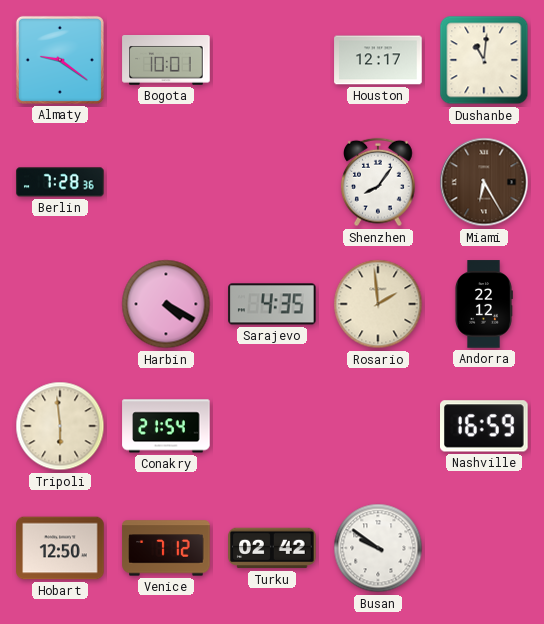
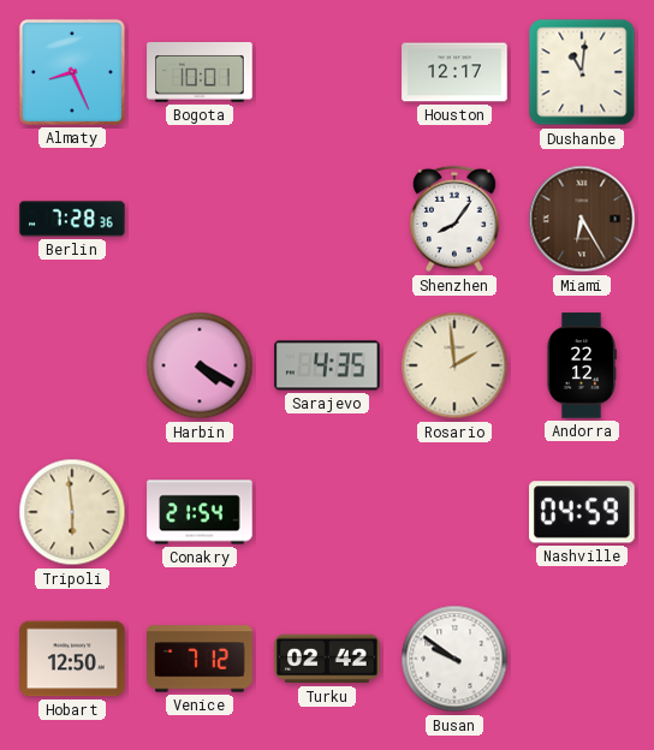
Almaty: 9:21 -> 8:26 (72, 72)
Nashville: 16:59 -> 04:59 (583, 512)
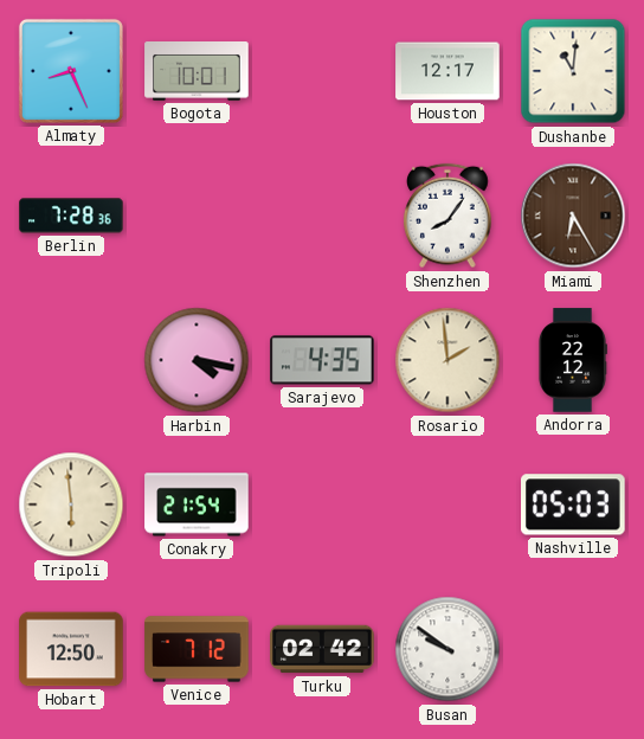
Harbin: 4:20 -> 4:17 (197, 360)
Nashville: 04:59 -> 05:03 (574, 505)
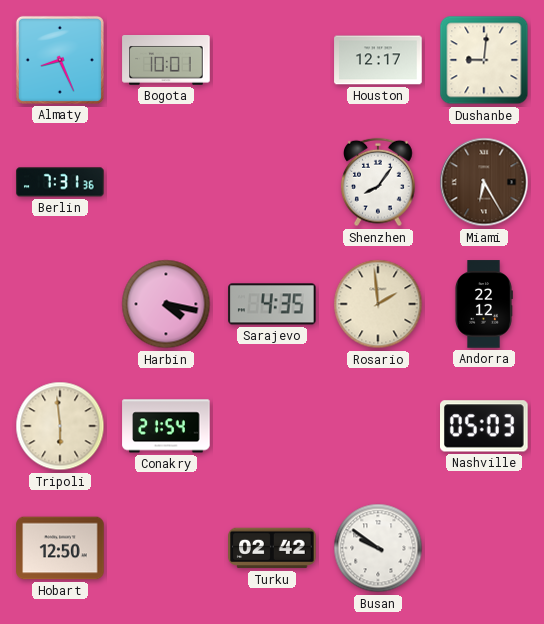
Dushanbe: 11:01 -> 9:01 (484, 60)
Berlin: 7:28 -> 7:31 (60, 182)
Venice: 7:12 -> none (197, 649)
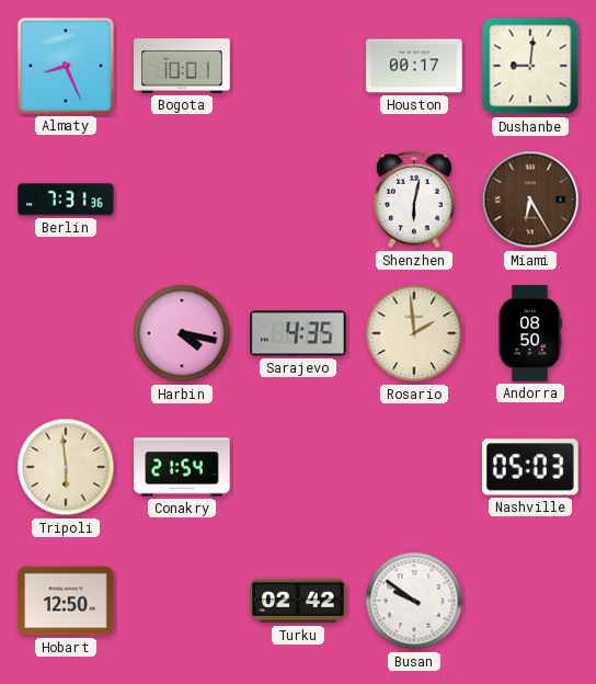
Houston: 12:17 -> 00:17 (414, 66)
Shenzhen: 8:06 -> 6:02 (415, 200)
Andorra: 22:12 -> 08:50 (529, 333)
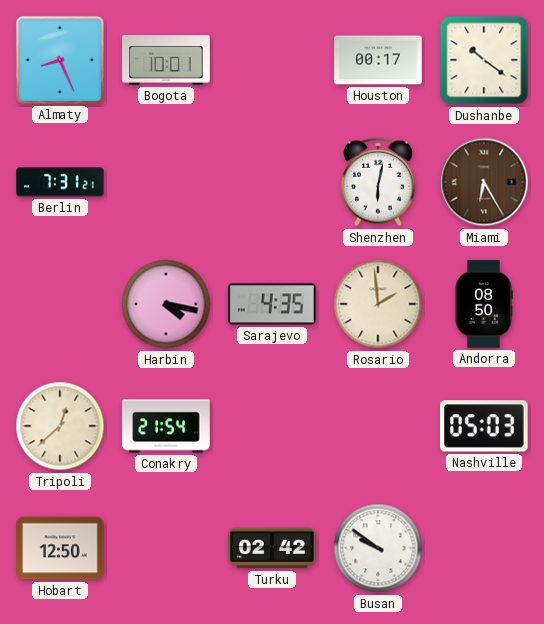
Dushanbe: 9:01 -> 10:21 (484, 60)
Berlin: 7:31:36 -> 7:31:21 (60, 182)
Tripoli: 5:59 -> 12:38 (60, 426)
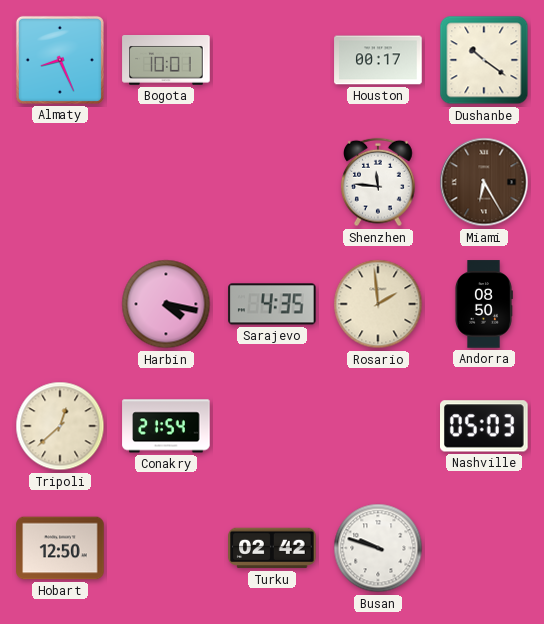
Berlin: 7:31 -> none (60, 182)
Shenzhen: 6:02 -> 11:46 (379, 182)
Busan: 9:51 -> 9:48 (378, 548)
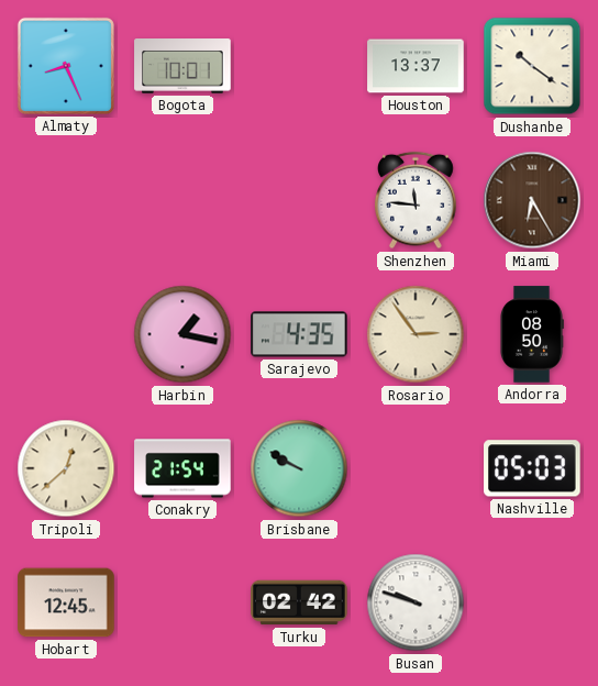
Houston: 00:17 -> 13:37 (416, 66)
Harbin: 4:17 -> 1:17 (182, 334)
Rosario: 1:59 -> 2:54 (416, 334)
Brisbane: none -> 9:50 (299, 468)
Hobart: 12:50 -> 12:45 (66, 602)
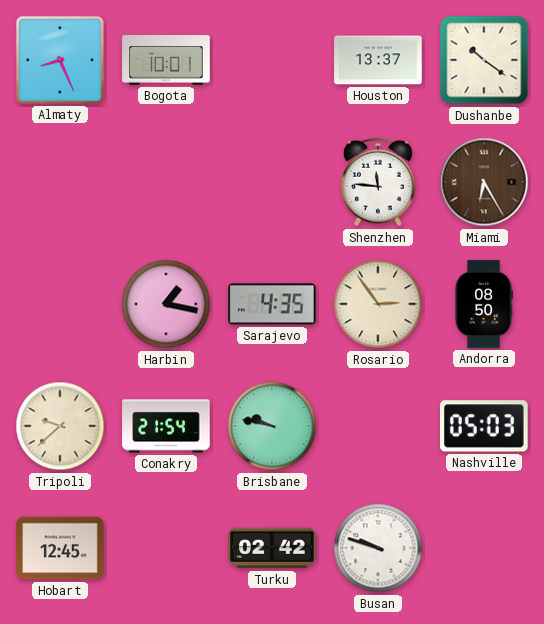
Tripoli: 12:38 -> 9:38 (60, 426)
Brisbane: 9:50 -> 9:47 (272, 426)
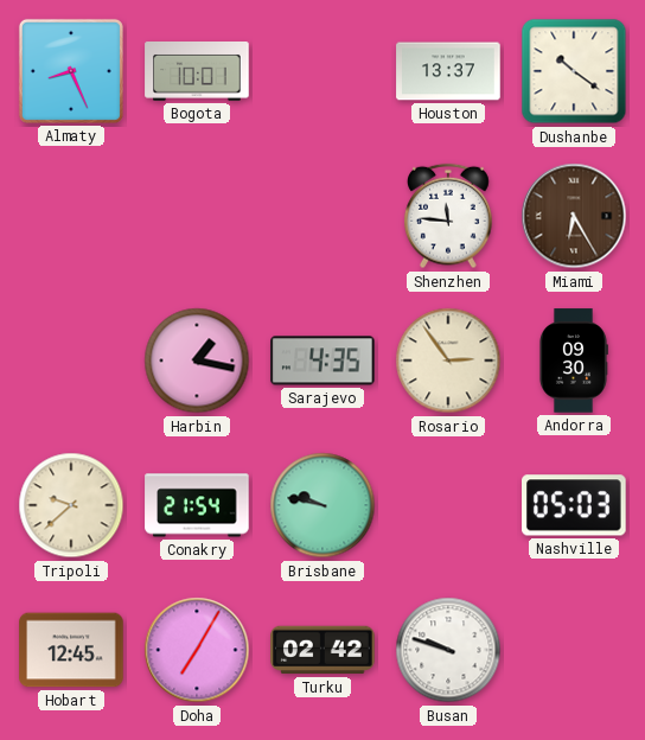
Andorra: 08:50 -> 09:30 (573, 361)
Doha: none -> 7:05 (197, 650)
